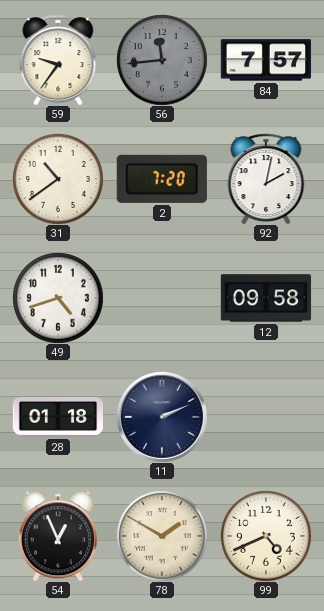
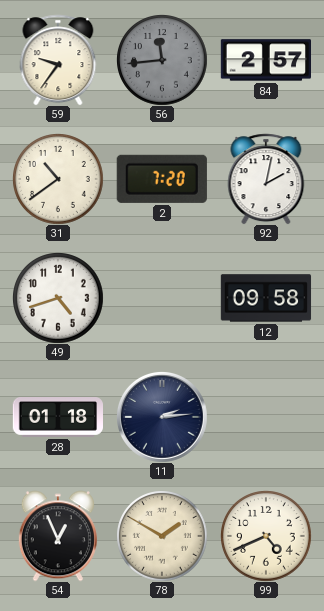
84: 7:57 -> 2:57 (265, 60)
11: 2:11 -> 2:14 (162, 417)
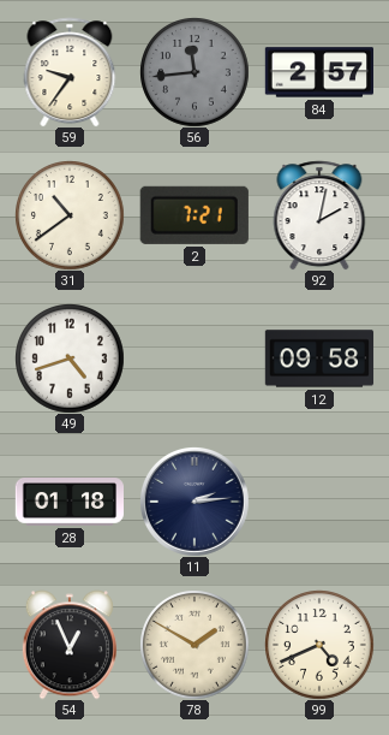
2: 7:20 -> 7:21 (194, 215)
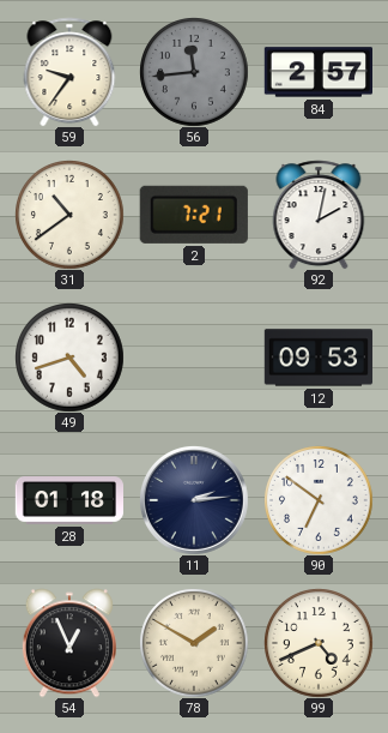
12: 09:58 -> 09:53 (319, 358)
90: none -> 6:51 (319, 500)
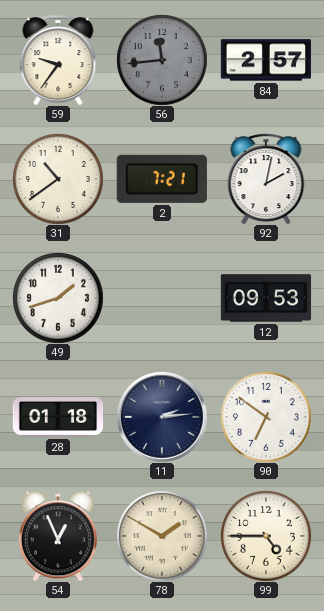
49: 4:42 -> 1:42 (58, 298)
99: 4:41 -> 4:45 (266, 536)
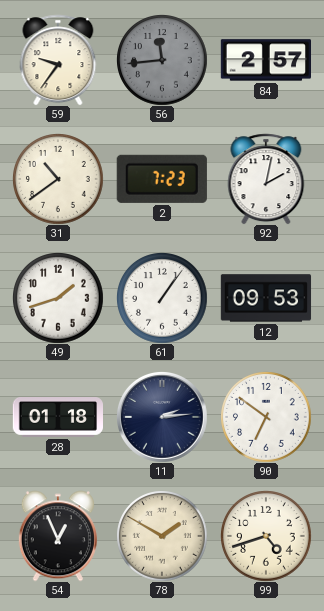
2: 7:21 -> 7:23 (162, 179)
61: none -> 1:06 (162, 298)
99: 4:45 -> 4:42 (266, 536)
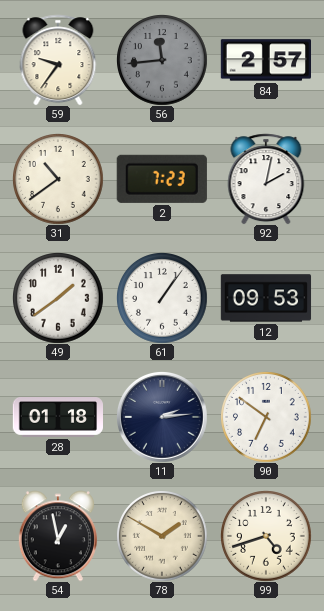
49: 1:42 -> 1:39 (58, 298)
54: 12:56 -> 12:58 (58, 536)
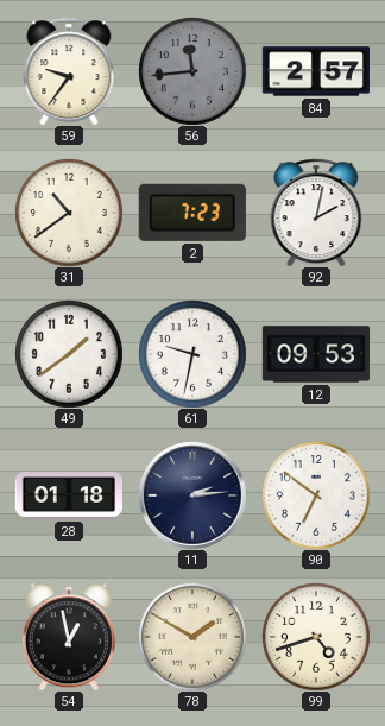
61: 1:06 -> 9:32 (192, 354)
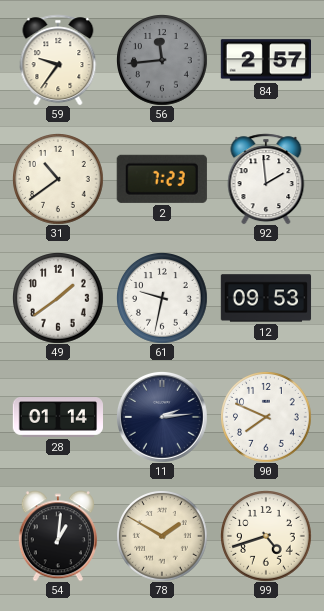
92: 2:02 -> 1:59 (266, 179)
28: 01:18 -> 01:14 (57, 418)
90: 6:51 -> 7:49 (266, 417)
54: 12:58 -> 1:01 (58, 536)
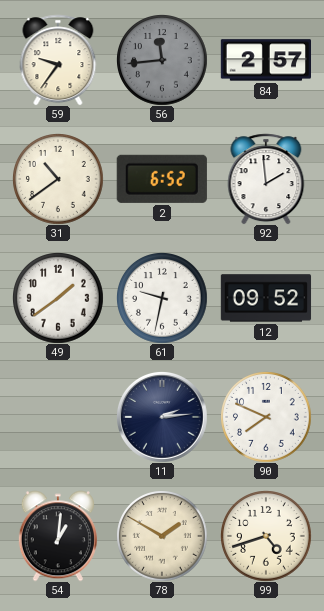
2: 7:23 -> 6:52 (162, 179)
12: 09:53 -> 09:52 (266, 298)
28: 01:14 -> none (57, 418)
